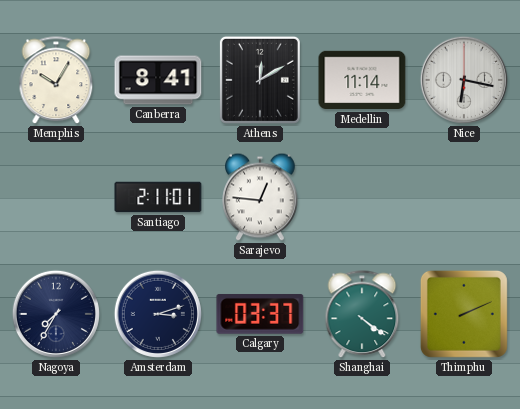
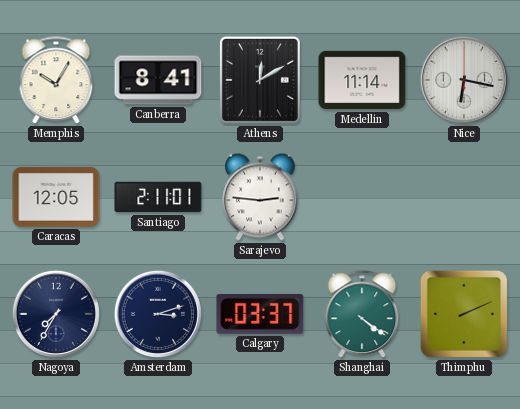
Caracas: none -> 12:05 (56, 197)
Sarajevo: 12:46 -> 2:46 (260, 197)
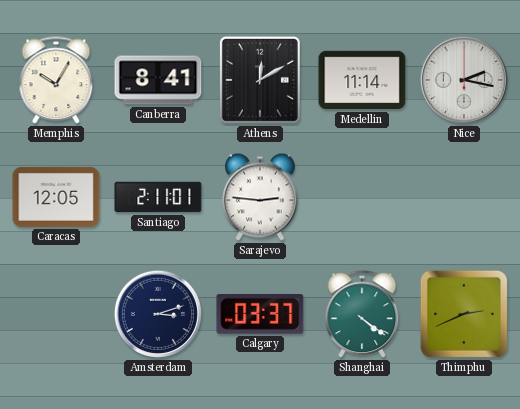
Nice: 6:17 -> 2:17 (464, 80)
Nagoya: 7:35 -> none (56, 314)
Thimphu: 2:11 -> 2:41 (464, 314)
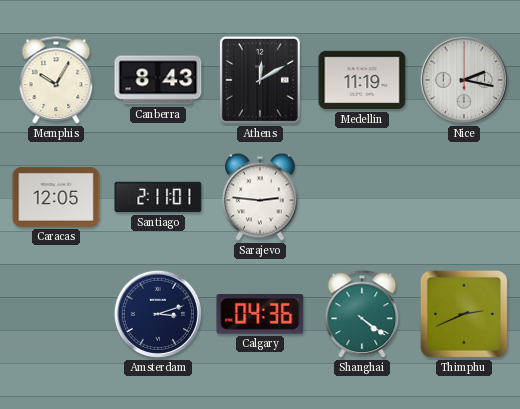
Canberra: 8:41 -> 8:43 (158, 80)
Medellin: 11:14 -> 11:19 (362, 80)
Calgary: 03:37 -> 04:36 (260, 314)
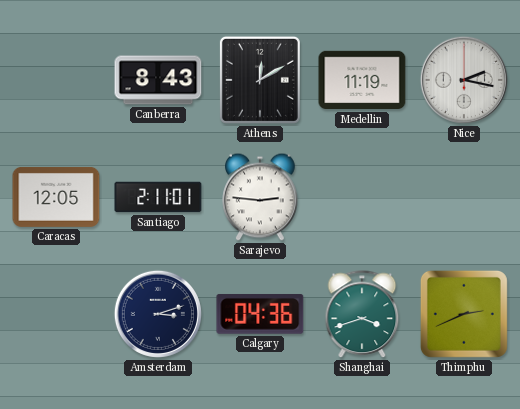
Memphis: 10:05 -> none (56, 81)
Shanghai: 4:21 -> 3:42 (362, 315)
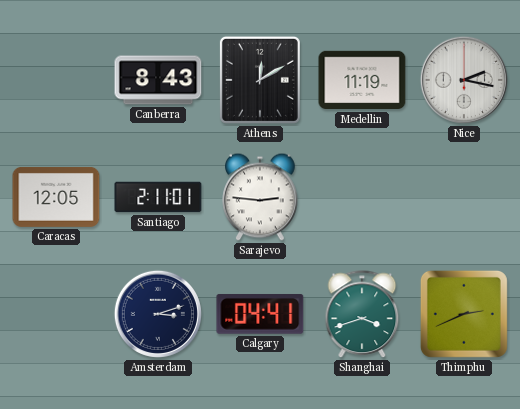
Calgary: 04:36 -> 04:41 (260, 314)
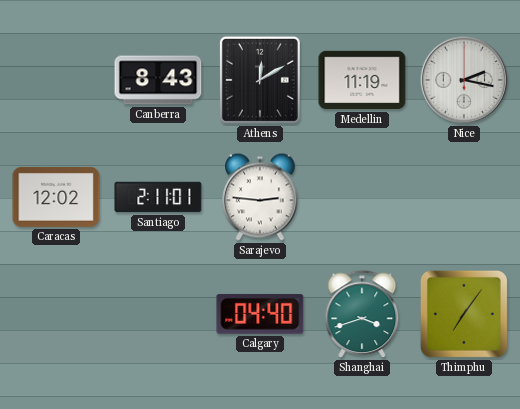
Caracas: 12:05 -> 12:02 (56, 197)
Amsterdam: 3:12 -> none (158, 314)
Calgary: 04:41 -> 04:40 (260, 314)
Thimphu: 2:41 -> 7:06 (464, 314)
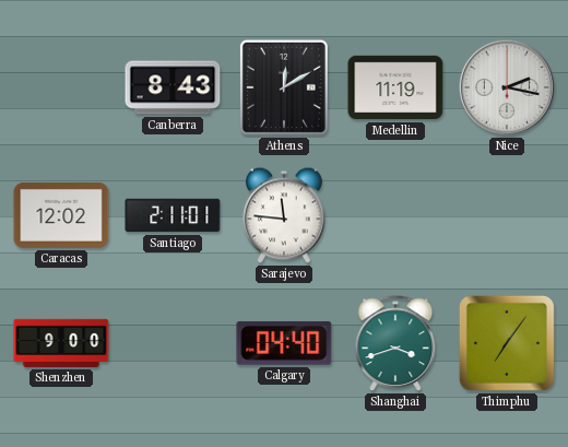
Sarajevo: 2:46 -> 11:46 (284, 215)
Shenzhen: none -> 9:00 (61, 343)
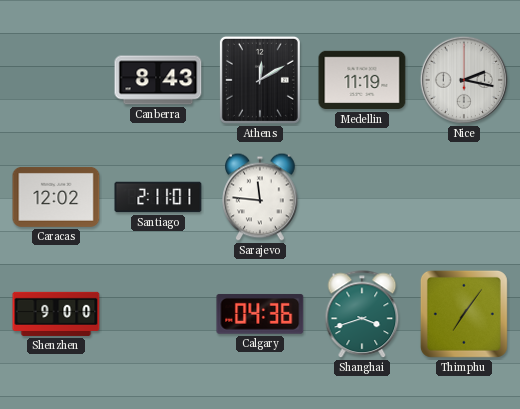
Calgary: 04:40 -> 04:36 (260, 314)
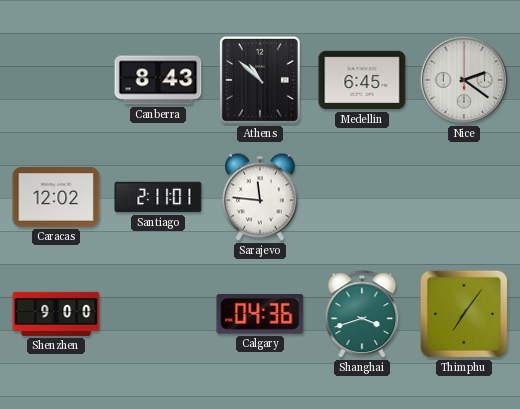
Athens: 12:10 -> 10:52 (260, 80)
Medellin: 11:19 -> 6:45 (362, 80)
Nice: 2:17 -> 2:21 (464, 80)
